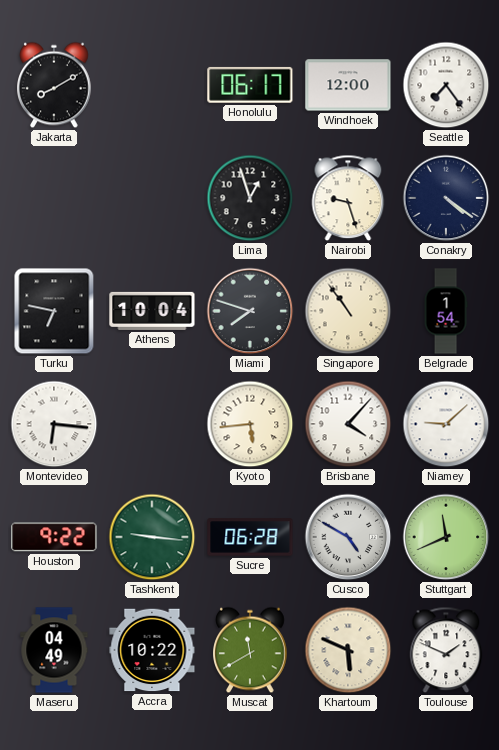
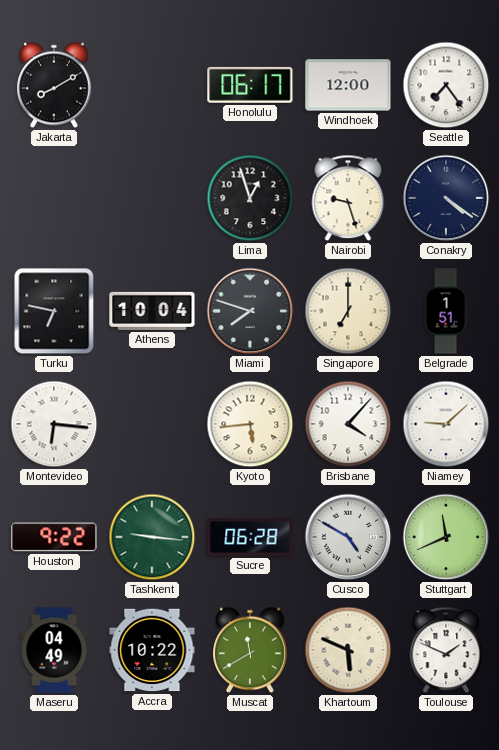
Singapore: 10:54 -> 7:00 (348, 311)
Belgrade: 1:54 -> 1:51 (446, 311)
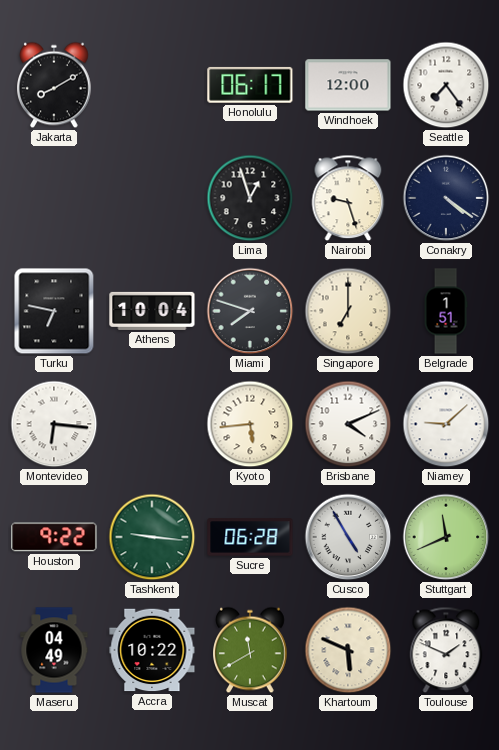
Brisbane: 4:07 -> 4:11 (348, 424)
Cusco: 4:50 -> 4:55 (348, 537)
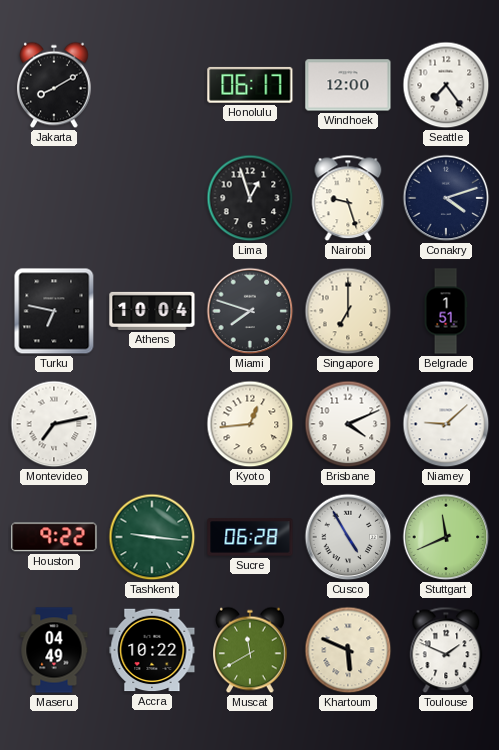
Conakry: 4:21 -> 4:12 (446, 198)
Montevideo: 6:16 -> 7:13 (54, 424)
Kyoto: 5:44 -> 12:44 (250, 424)
